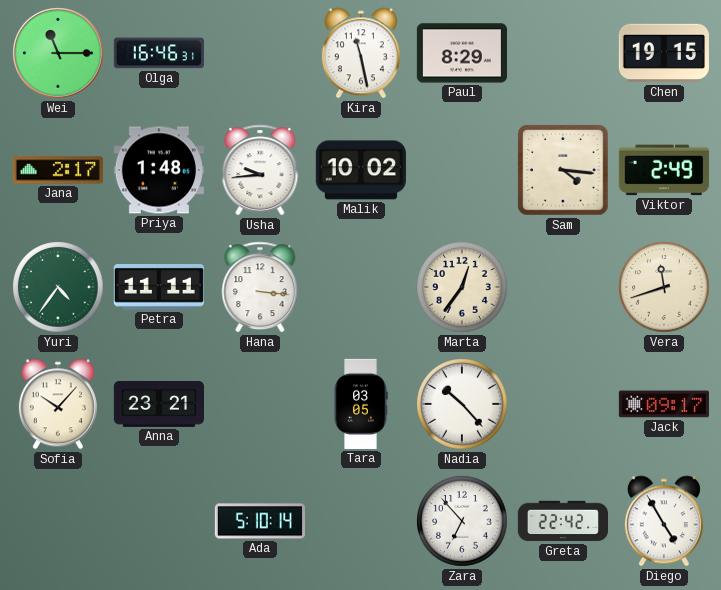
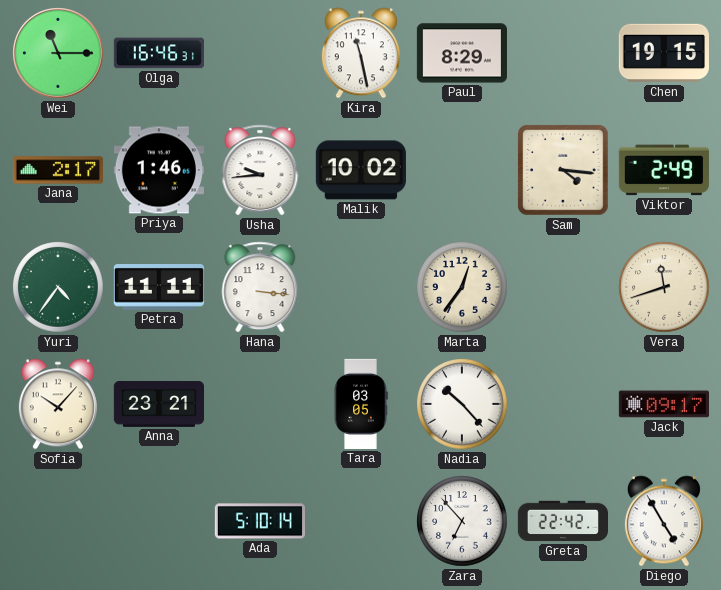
Priya: 1:48 -> 1:46 (159, 170)
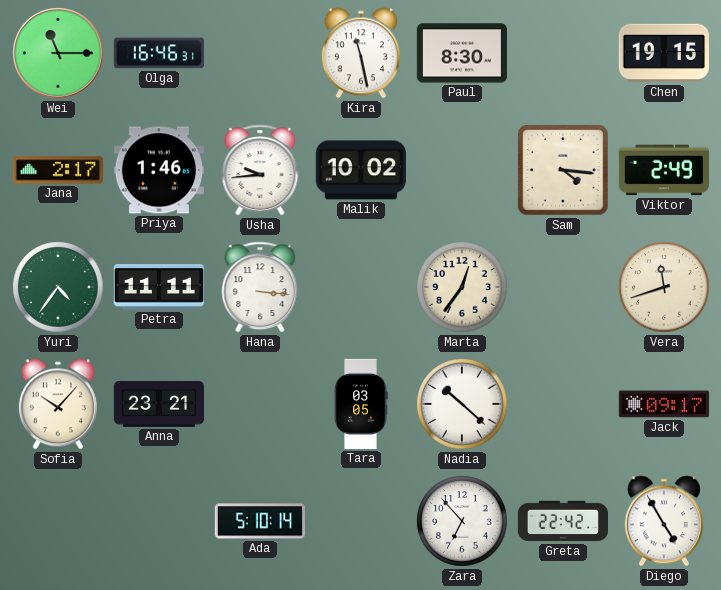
Paul: 8:29 -> 8:30 (462, 53)
Nadia: 10:23 -> 10:22 (462, 404)
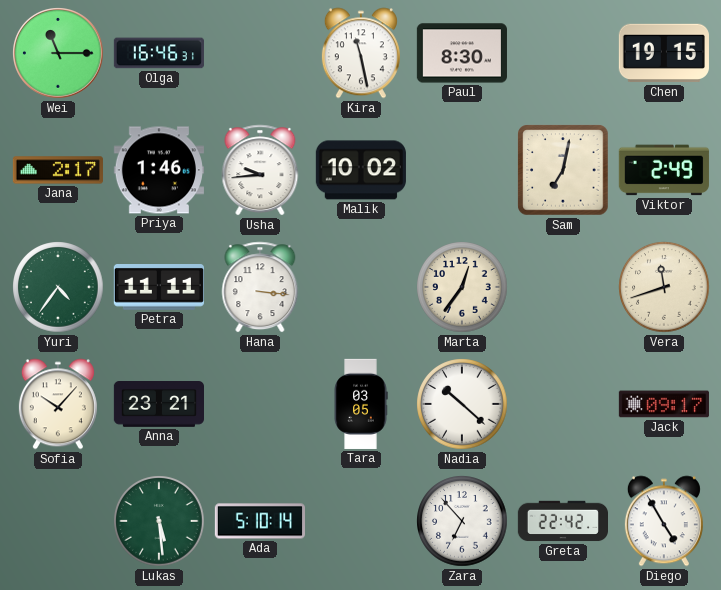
Sam: 4:16 -> 7:02 (563, 170)
Lukas: none -> 5:29 (159, 521)
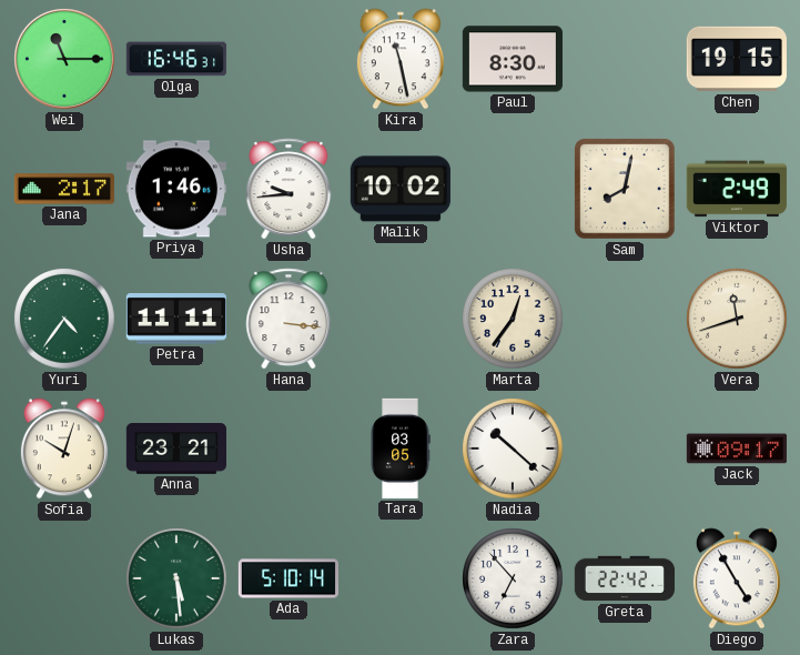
Sam: 7:02 -> 8:02 (625, 189)
Sofia: 10:07 -> 10:03 (64, 449)
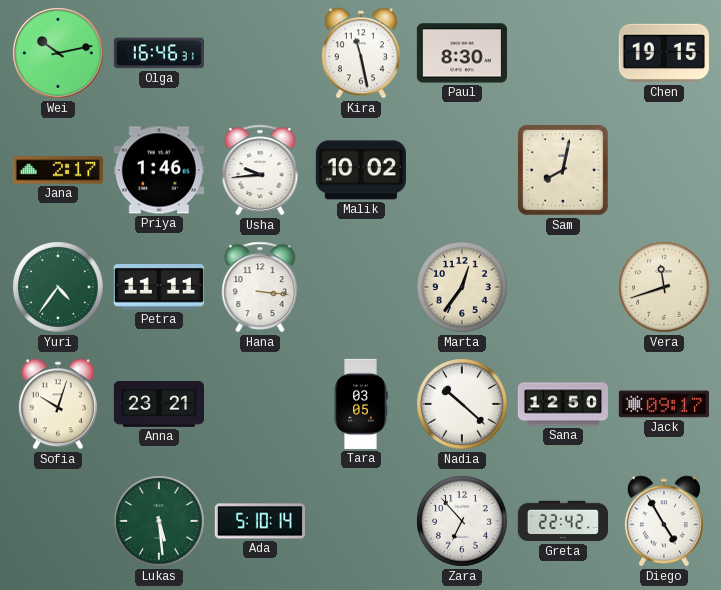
Wei: 11:15 -> 10:13 (59, 54)
Viktor: 2:49 -> none (737, 189)
Sana: none -> 12:50 (562, 404)
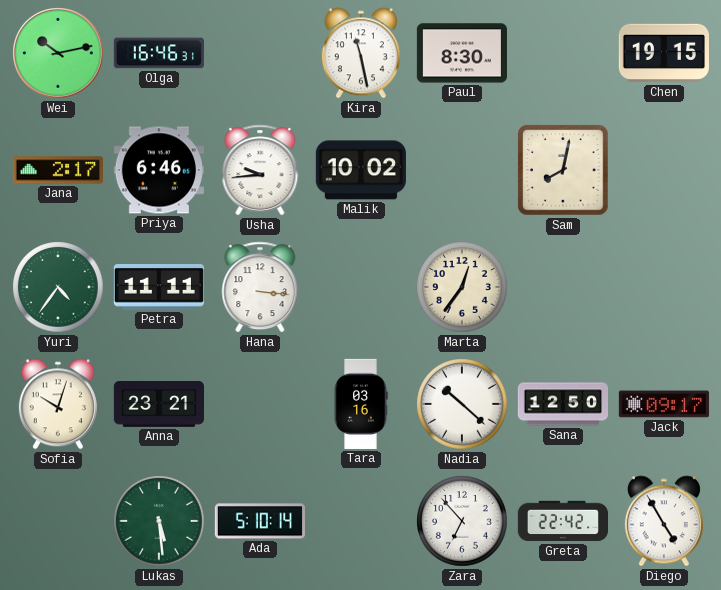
Priya: 1:46 -> 6:46 (159, 170)
Vera: 11:42 -> none (664, 287)
Tara: 03:05 -> 03:16 (361, 404)
